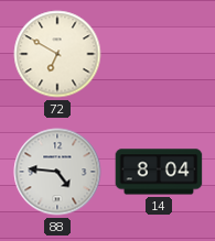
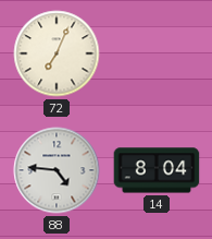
72: 6:50 -> 7:04 (57, 53)
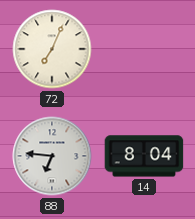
88: 4:46 -> 6:46 (52, 156)
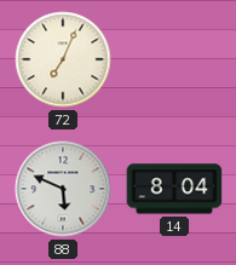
88: 6:46 -> 5:49 (63, 189)
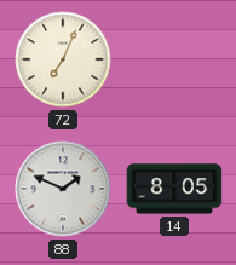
88: 5:49 -> 1:49 (63, 189)
14: 8:04 -> 8:05 (174, 189)
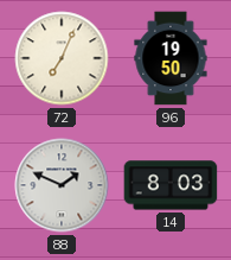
96: none -> 19:50 (171, 58)
14: 8:05 -> 8:03 (171, 185)
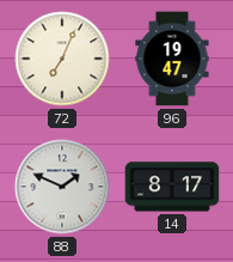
96: 19:50 -> 19:47 (172, 59)
14: 8:03 -> 8:17 (172, 187)
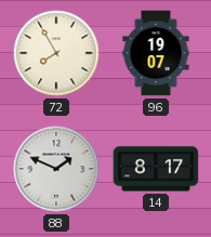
72: 7:04 -> 7:55 (56, 53)
96: 19:47 -> 19:07 (156, 53)
